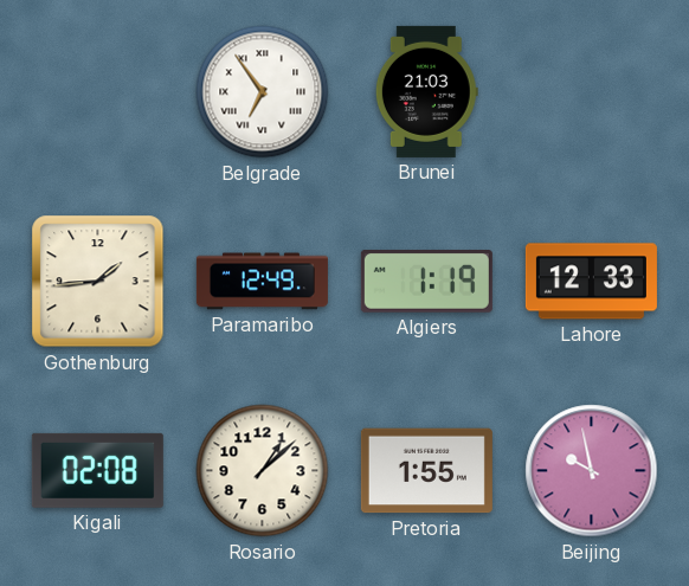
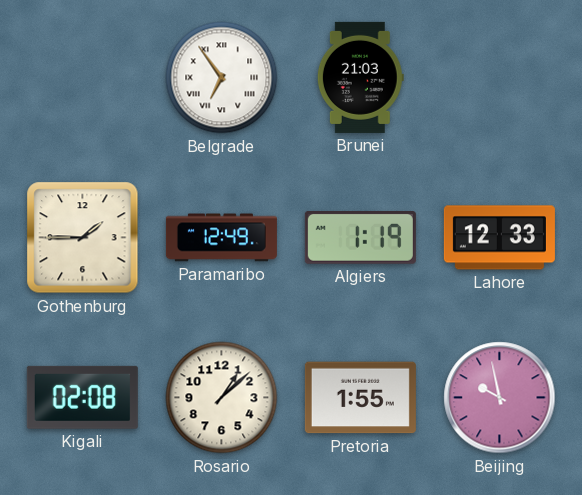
Gothenburg: 1:44 -> 1:45 (83, 238)
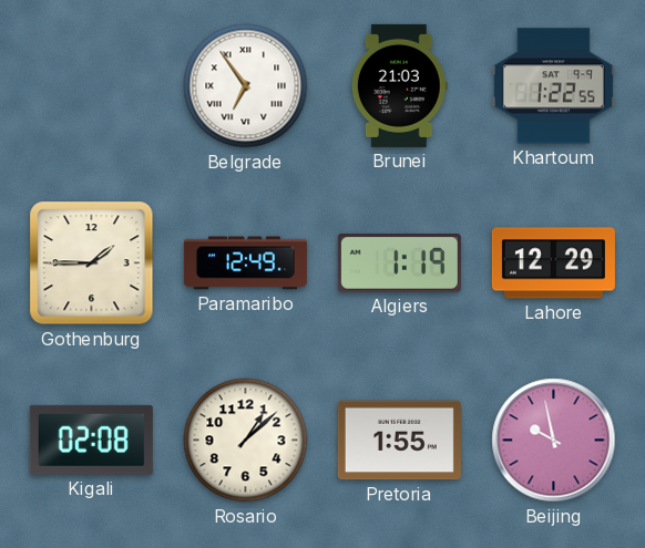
Khartoum: none -> 1:22 (553, 86)
Lahore: 12:33 -> 12:29 (553, 263)
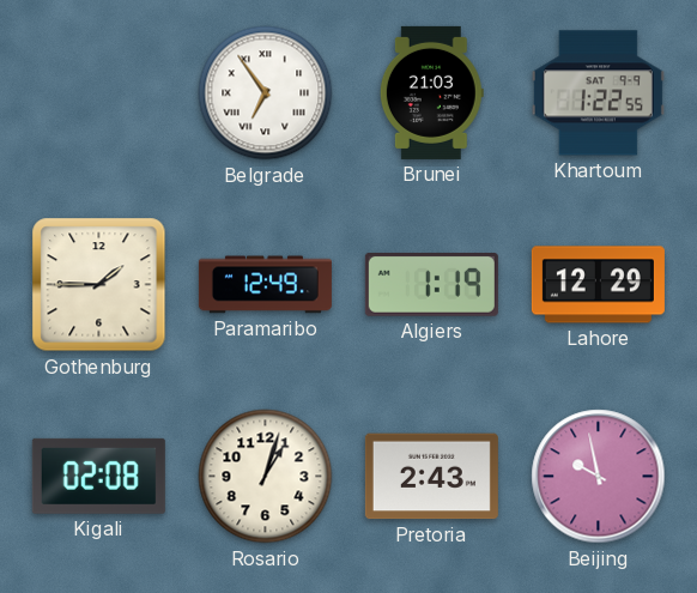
Rosario: 1:08 -> 1:03 (266, 477)
Pretoria: 1:55 -> 2:43 (431, 477)
